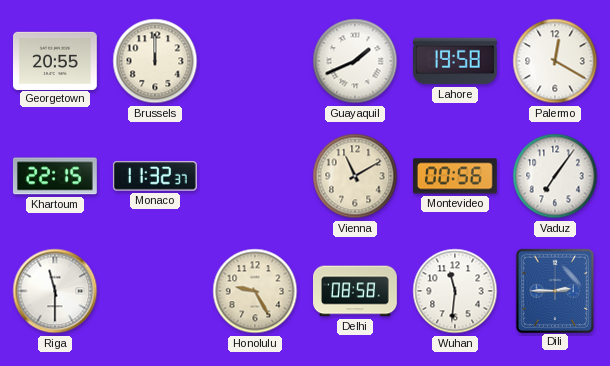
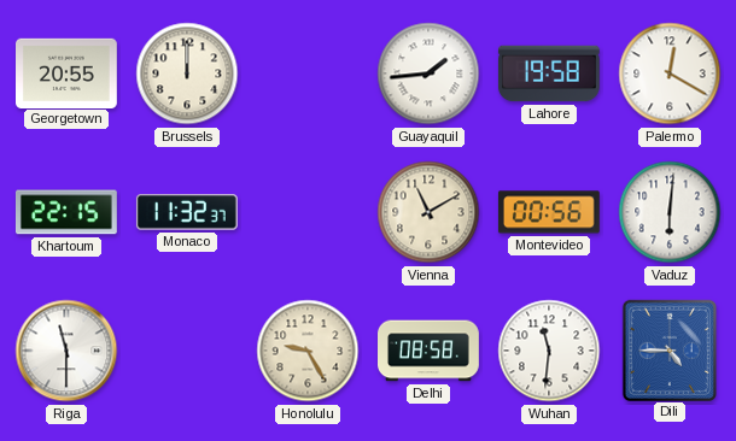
Guayaquil: 1:41 -> 1:44 (428, 73)
Vaduz: 7:06 -> 6:01 (670, 212)
Dili: 2:45 -> 4:45 (668, 349)
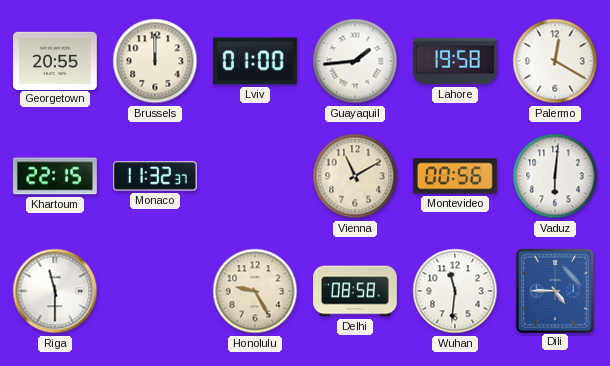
Lviv: none -> 01:00 (255, 61)
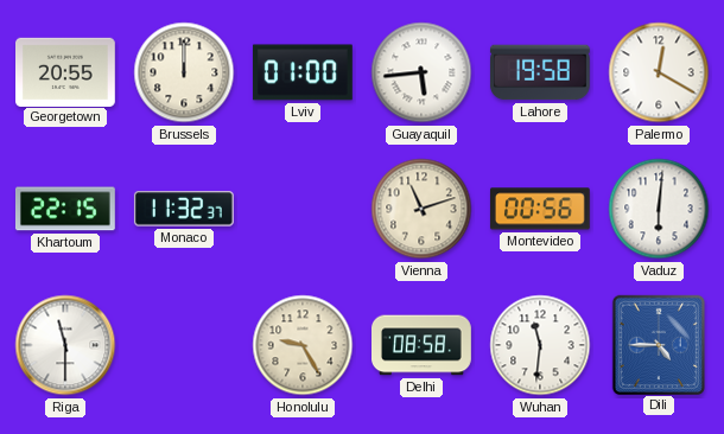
Guayaquil: 1:44 -> 5:44 (421, 72)
Vienna: 11:10 -> 11:12 (421, 209)
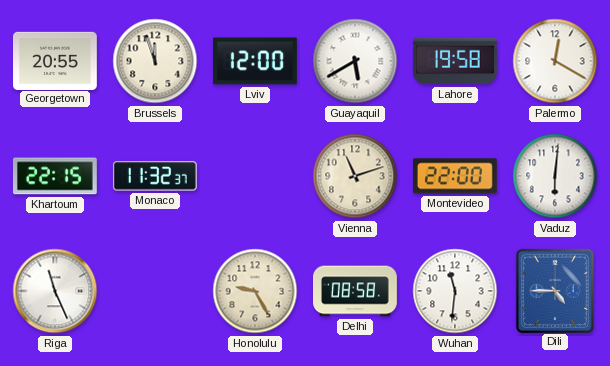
Brussels: 12:00 -> 11:57 (155, 61)
Lviv: 01:00 -> 12:00 (255, 61)
Guayaquil: 5:44 -> 5:40 (355, 61)
Montevideo: 00:56 -> 22:00 (455, 176)
Riga: 11:30 -> 11:26 (55, 291)
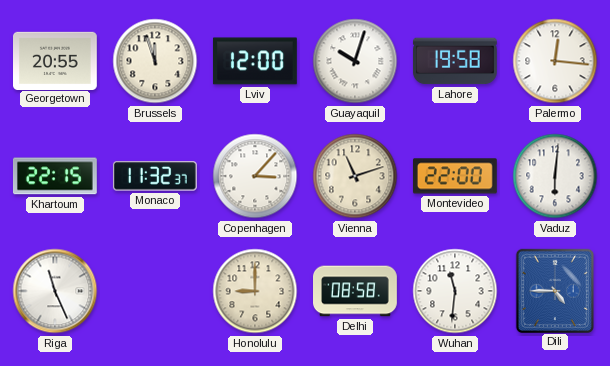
Guayaquil: 5:40 -> 10:03 (355, 61)
Palermo: 12:20 -> 12:16 (555, 61)
Copenhagen: none -> 3:07 (255, 176)
Honolulu: 9:25 -> 9:00 (255, 291)
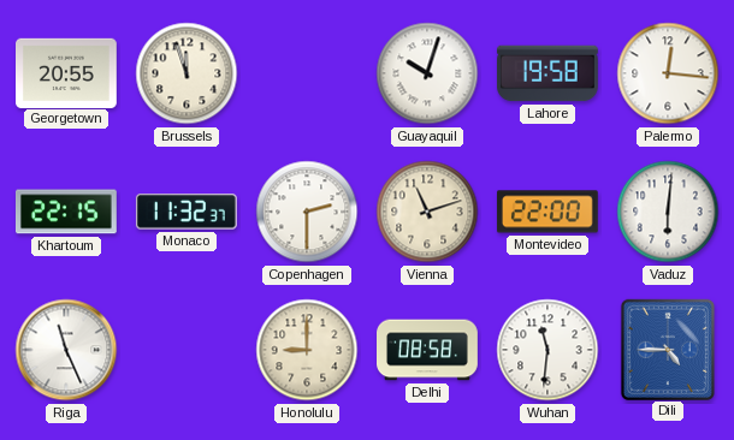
Lviv: 12:00 -> none (255, 61)
Copenhagen: 3:07 -> 2:30 (307, 212)
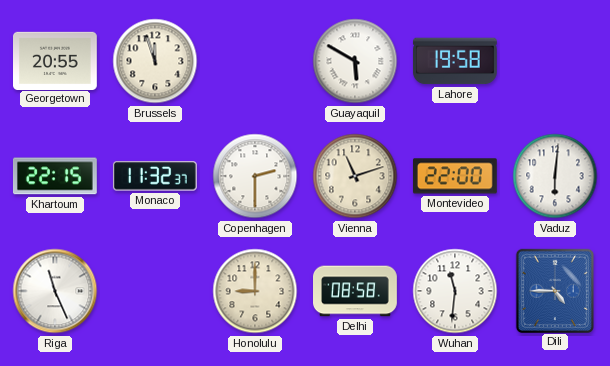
Guayaquil: 10:03 -> 5:50 (355, 61)
Palermo: 12:16 -> none (668, 73)
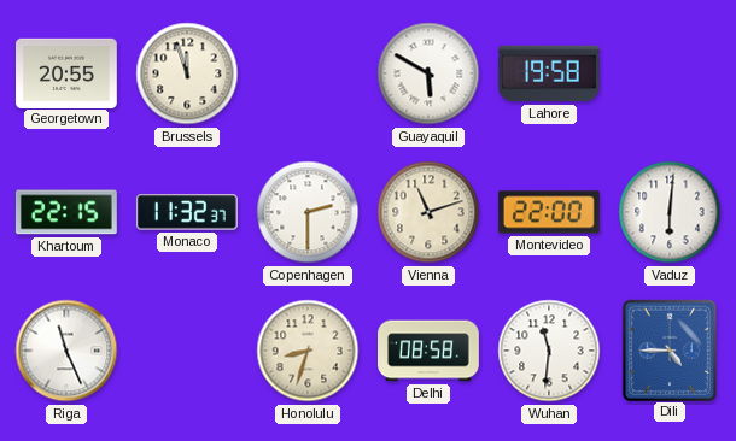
Honolulu: 9:00 -> 8:33 (308, 351)
